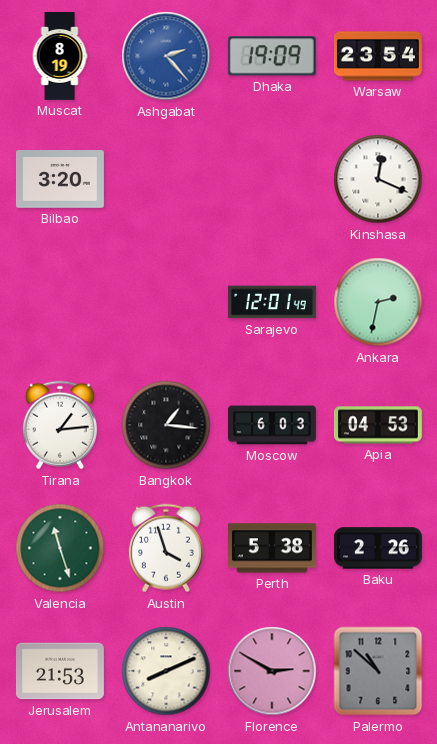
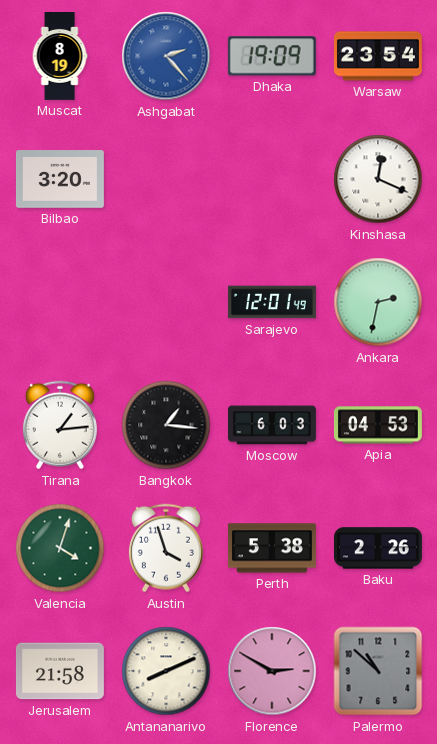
Valencia: 11:27 -> 4:03 (60, 548)
Jerusalem: 21:53 -> 21:58 (60, 671)
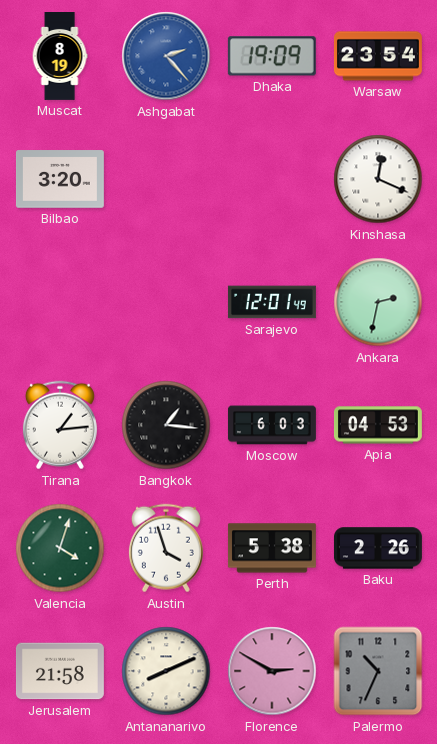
Palermo: 10:52 -> 10:34 (378, 671)
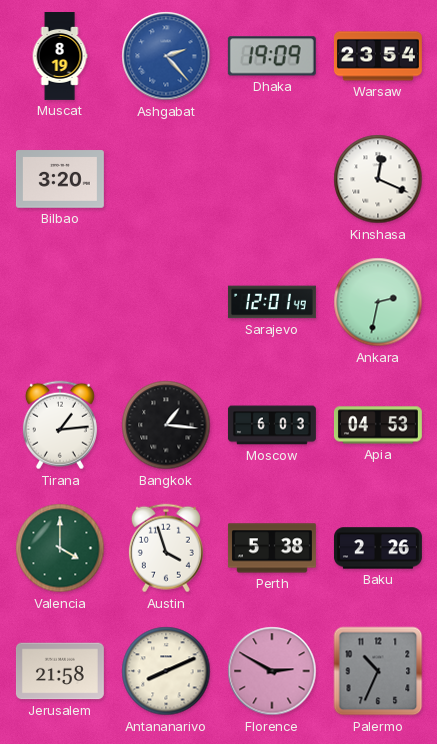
Valencia: 4:03 -> 4:00 (60, 548)
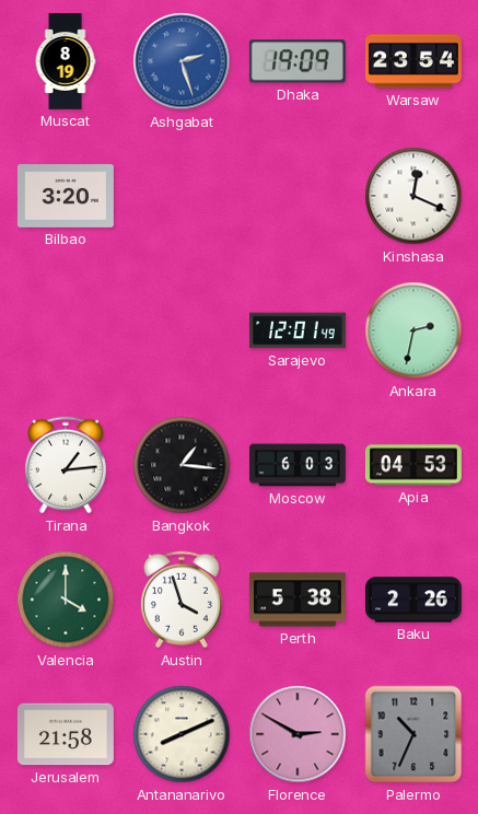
Ashgabat: 2:23 -> 2:27 (182, 61)
